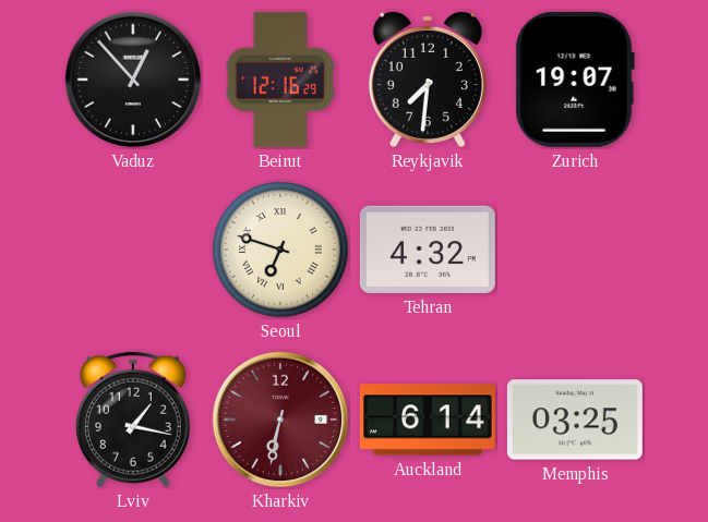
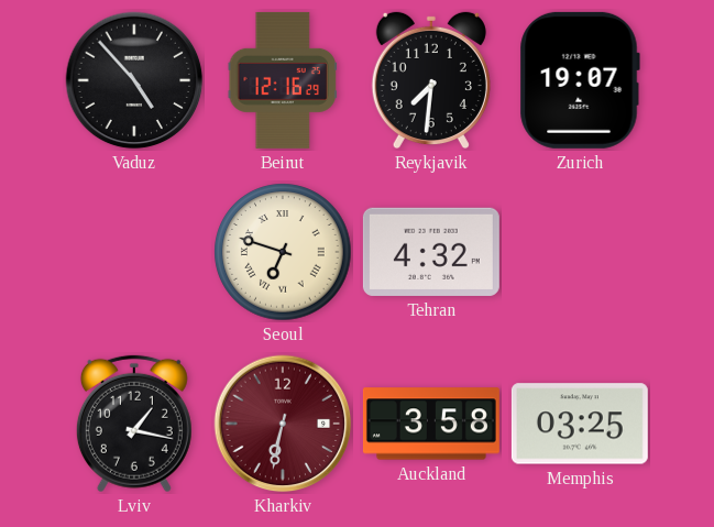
Vaduz: 12:53 -> 4:53 (134, 80)
Auckland: 6:14 -> 3:58 (431, 424)
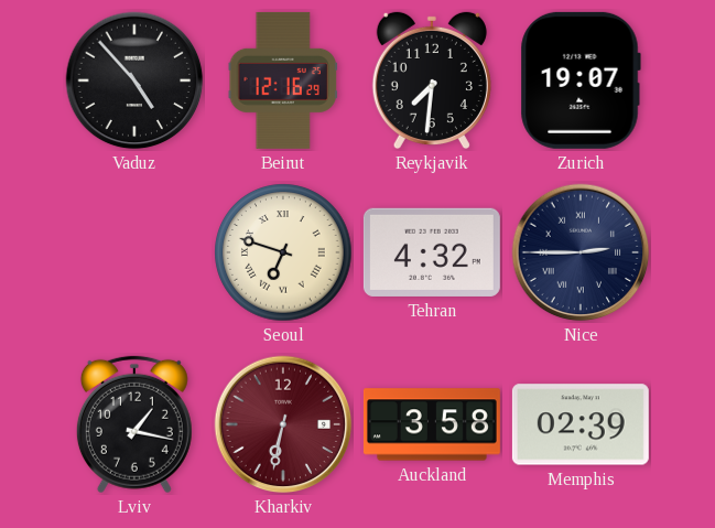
Nice: none -> 2:45 (581, 252)
Memphis: 03:25 -> 02:39 (581, 424)
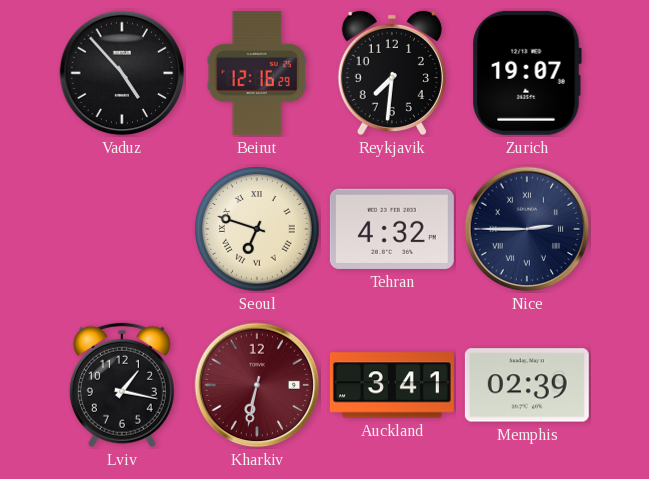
Auckland: 3:58 -> 3:41 (392, 385)
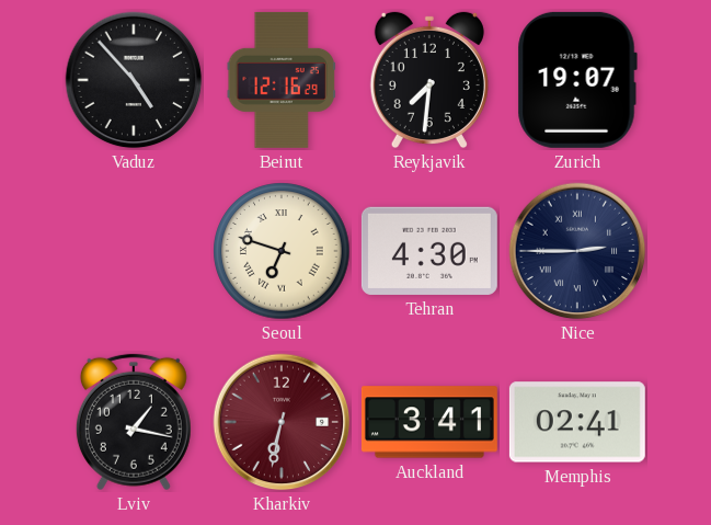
Tehran: 4:32 -> 4:30 (429, 251)
Memphis: 02:39 -> 02:41 (577, 422)
